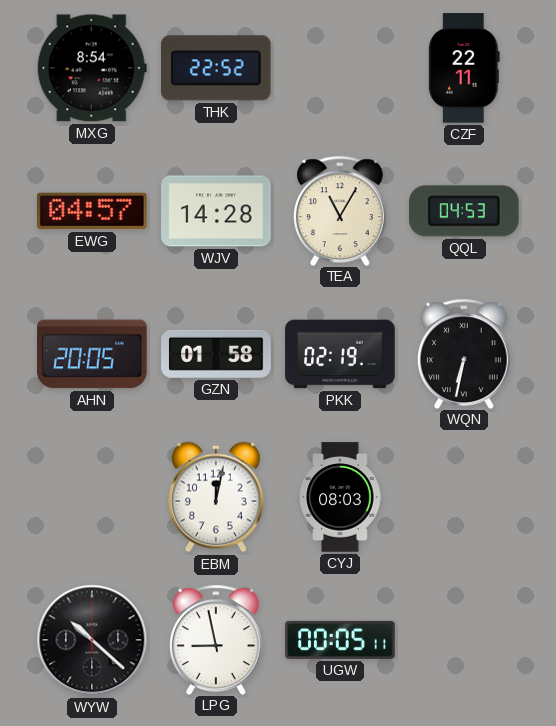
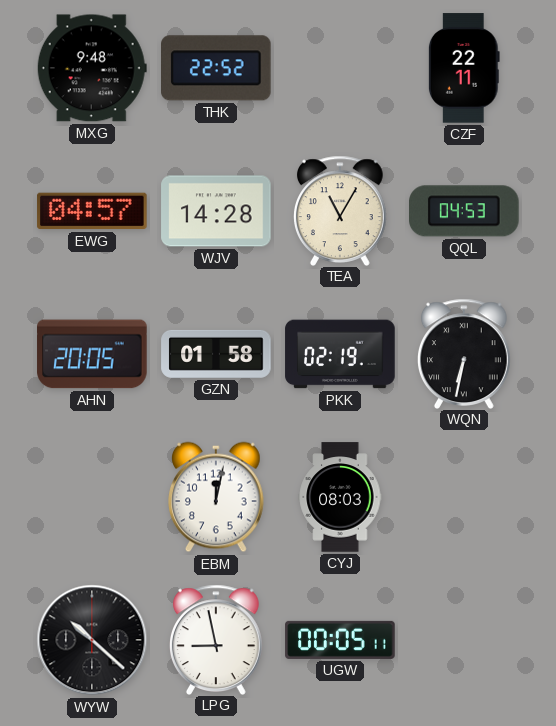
MXG: 8:54 -> 9:48 (92, 68)
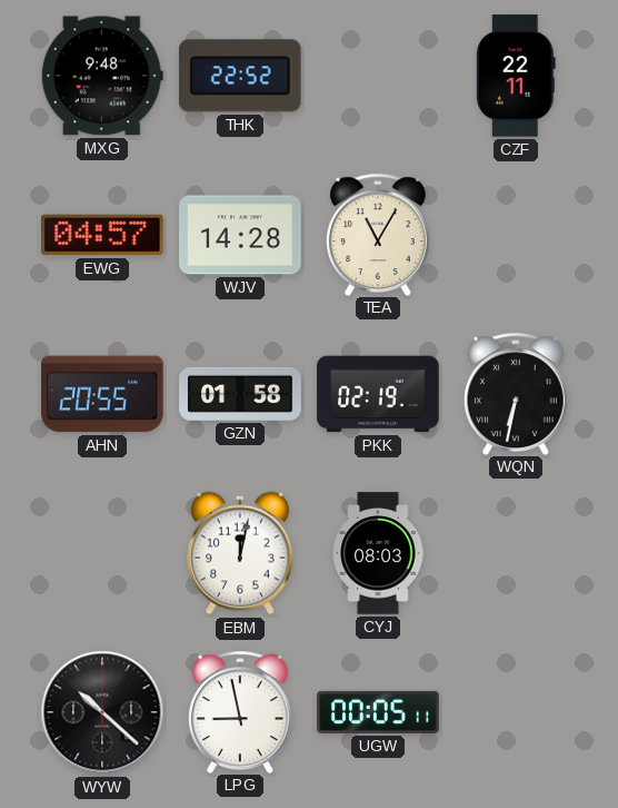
QQL: 04:53 -> none (465, 211)
AHN: 20:05 -> 20:55 (102, 394)
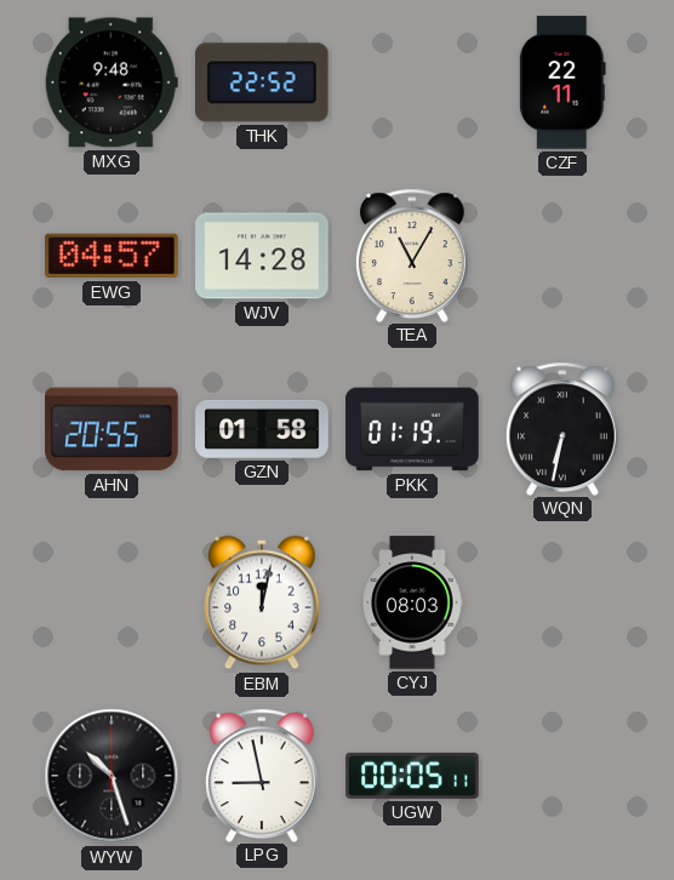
PKK: 02:19 -> 01:19 (412, 429)
WYW: 10:22 -> 10:27 (112, 776)
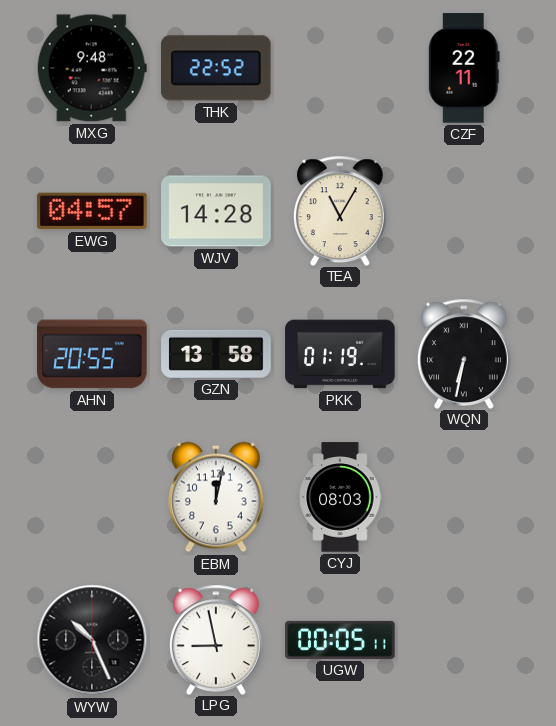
GZN: 01:58 -> 13:58 (216, 354)
WYW: 10:27 -> 10:26 (92, 640)
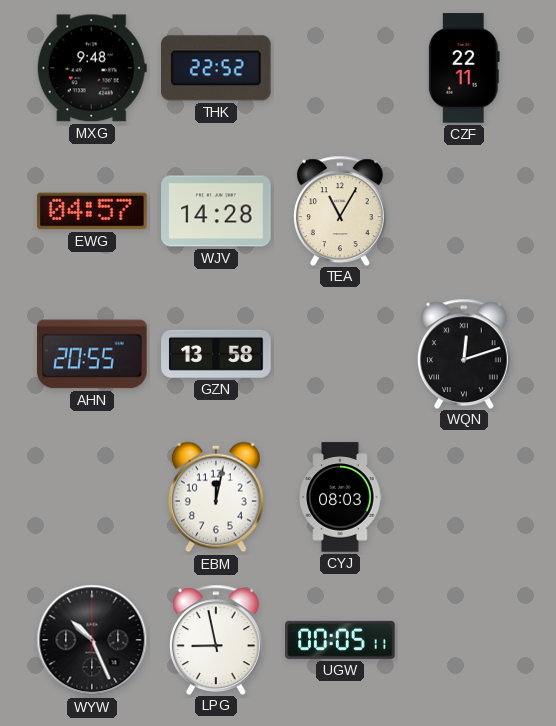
PKK: 01:19 -> none (340, 354)
WQN: 6:32 -> 12:12 (465, 353)
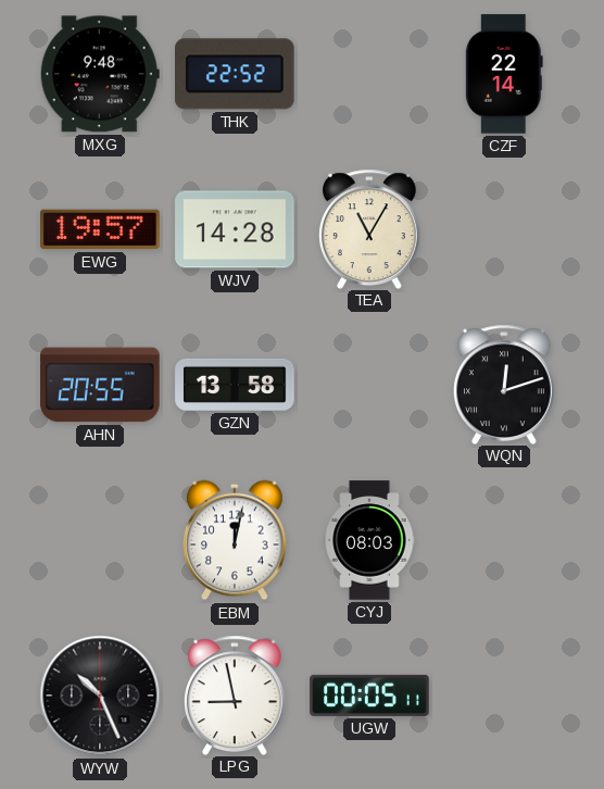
CZF: 22:11 -> 22:14 (504, 74)
EWG: 04:57 -> 19:57 (100, 229)
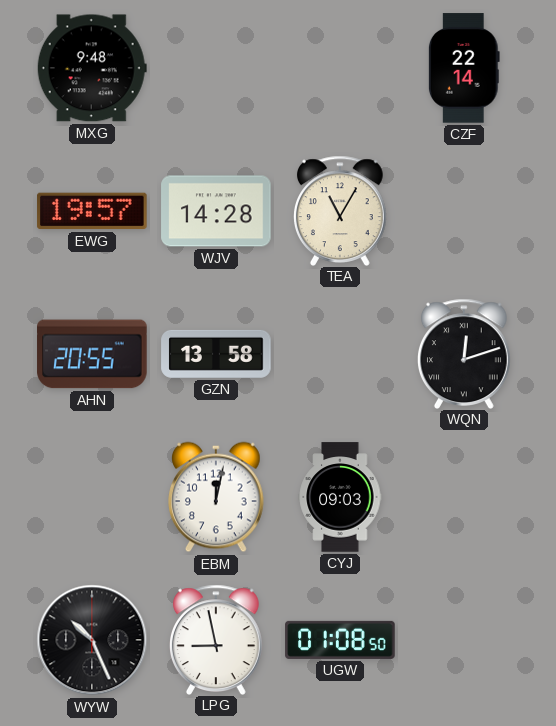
THK: 22:52 -> none (236, 74)
CYJ: 08:03 -> 09:03 (340, 497)
UGW: 00:05 -> 01:08 (340, 640)
